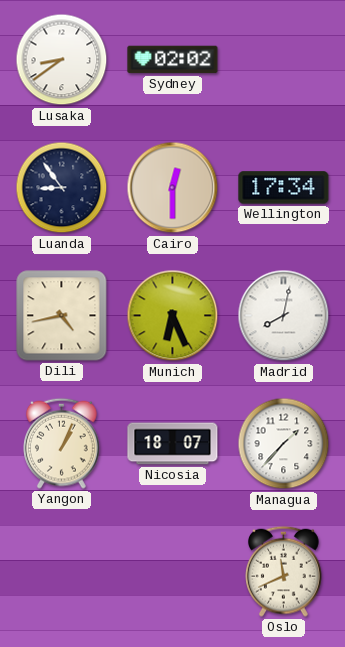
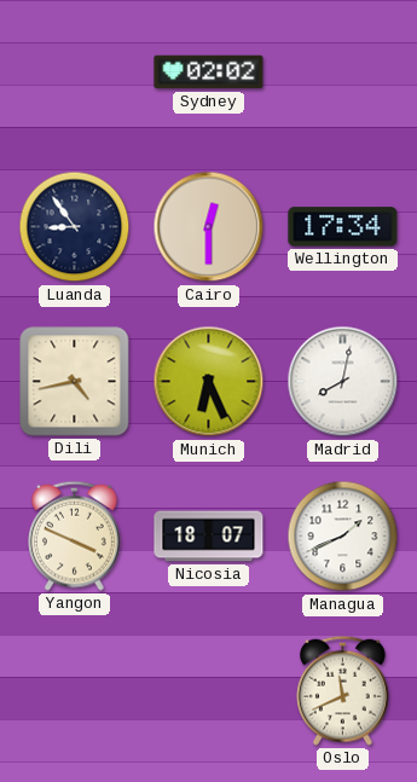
Lusaka: 8:39 -> none (62, 60)
Yangon: 1:04 -> 3:49 (75, 535)
Managua: 1:37 -> 1:41 (343, 537)
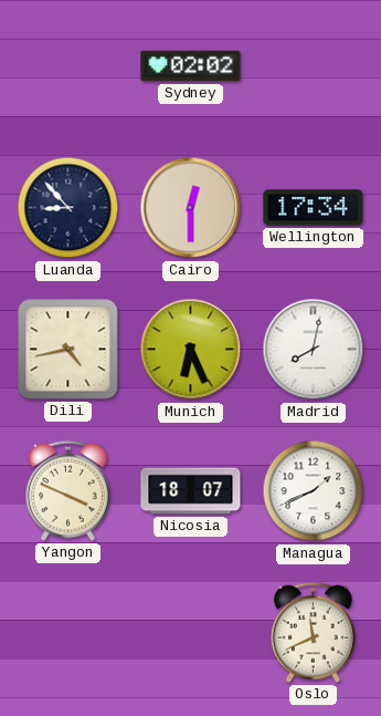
Luanda: 8:54 -> 8:53 (68, 208)
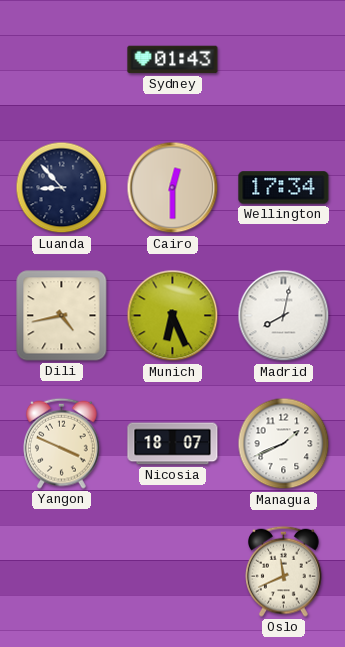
Sydney: 02:02 -> 01:43 (173, 60)
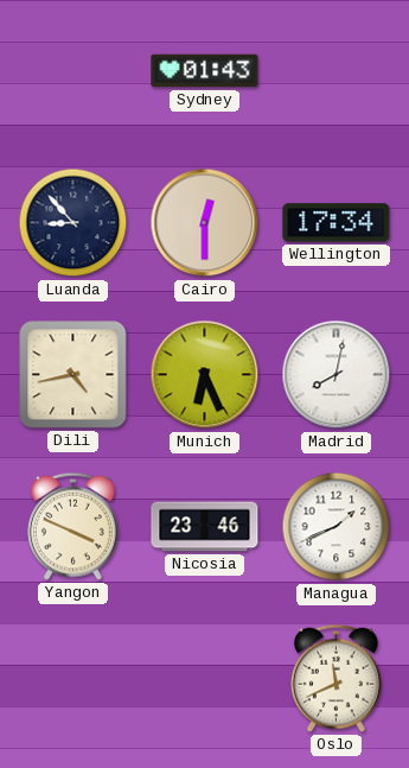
Nicosia: 18:07 -> 23:46 (205, 527)
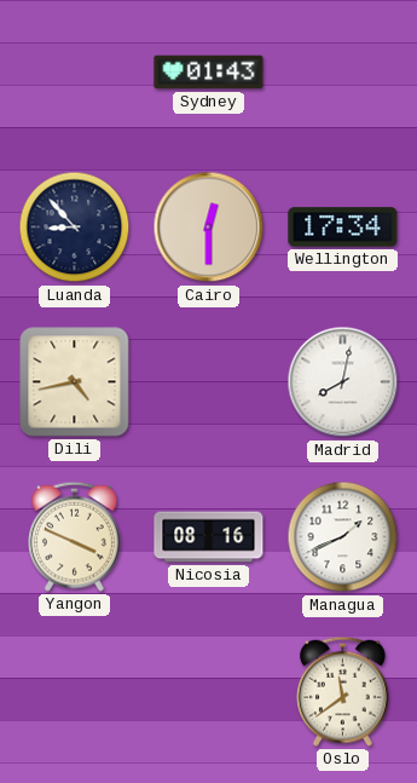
Munich: 6:26 -> none (205, 375)
Nicosia: 23:46 -> 08:16 (209, 537)
Oslo: 11:41 -> 11:39 (343, 691)
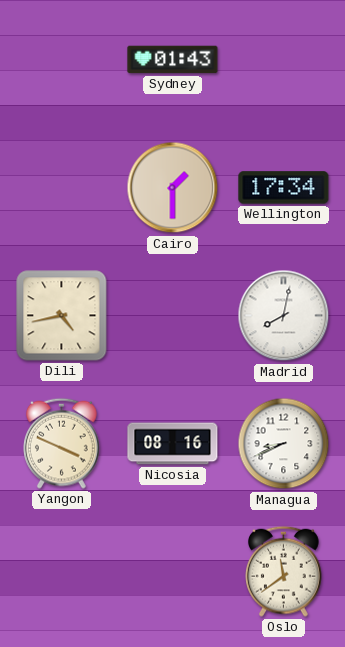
Luanda: 8:53 -> none (75, 228)
Cairo: 12:30 -> 1:30 (173, 188)
Managua: 1:41 -> 8:41 (284, 444)
